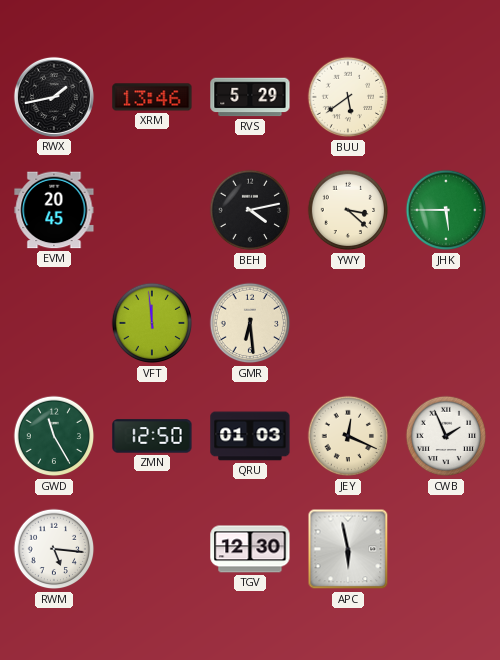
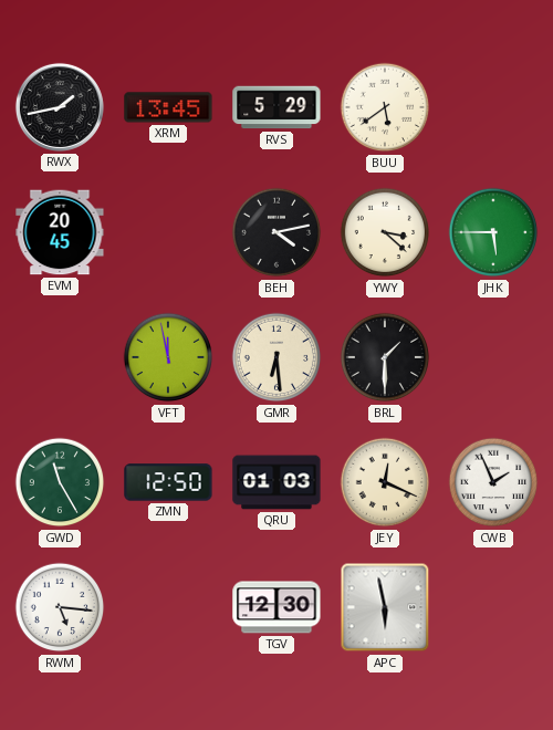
XRM: 13:46 -> 13:45 (168, 107)
VFT: 11:59 -> 11:58 (168, 357)
BRL: none -> 1:30 (385, 357)
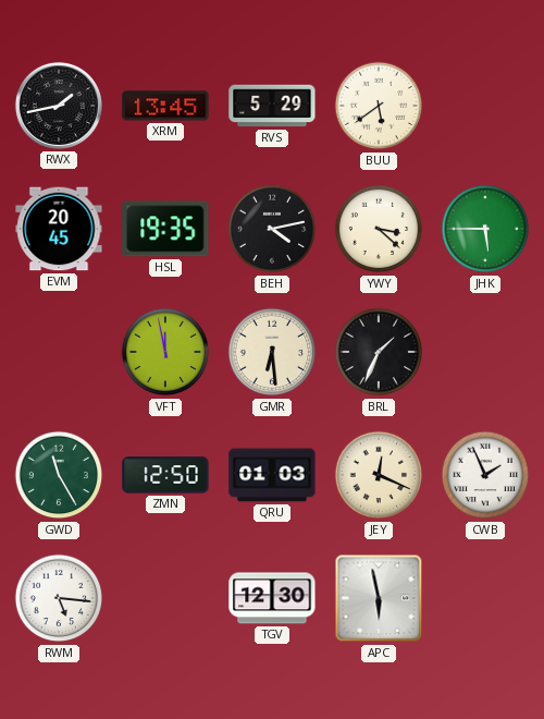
HSL: none -> 19:35 (165, 229)
BRL: 1:30 -> 1:34 (379, 352)
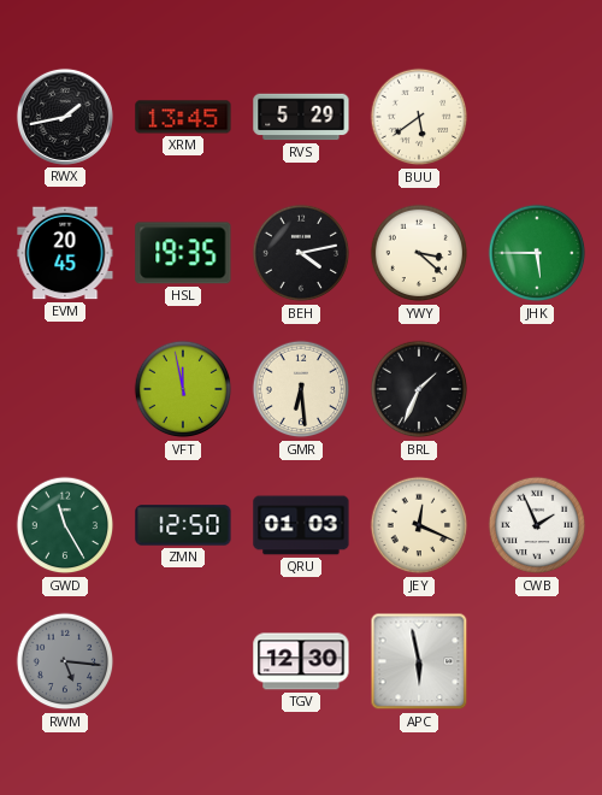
RWM dial: white -> grey (65, 661)
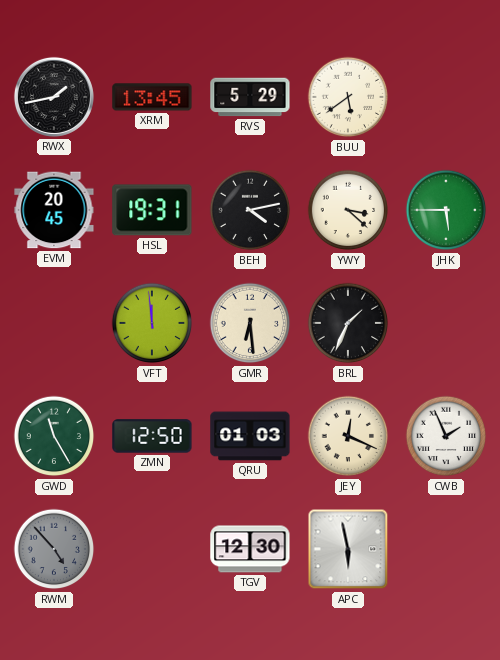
HSL: 19:35 -> 19:31 (152, 210)
VFT: 11:58 -> 11:59 (152, 323)
RWM: 5:16 -> 4:53 (54, 549)
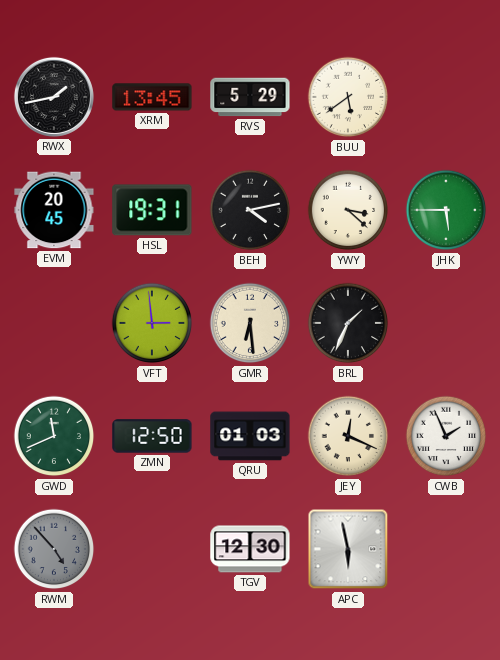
VFT: 11:59 -> 2:59 (152, 323)
GWD: 11:25 -> 11:41 (54, 436)
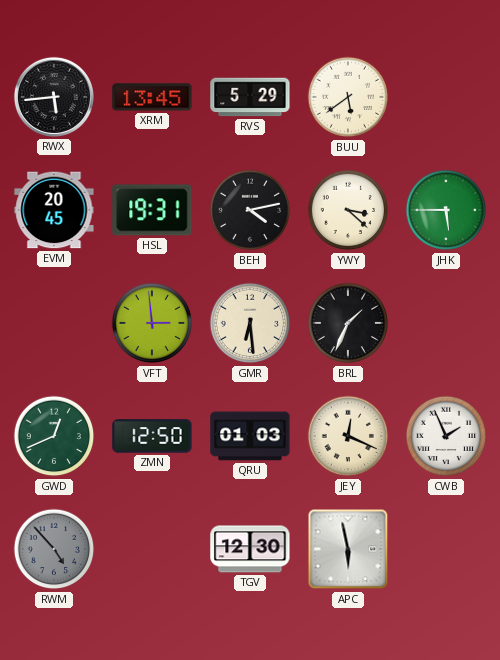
RWX: 1:43 -> 5:44 (54, 97)
GWD: 11:41 -> 12:41 (54, 436)
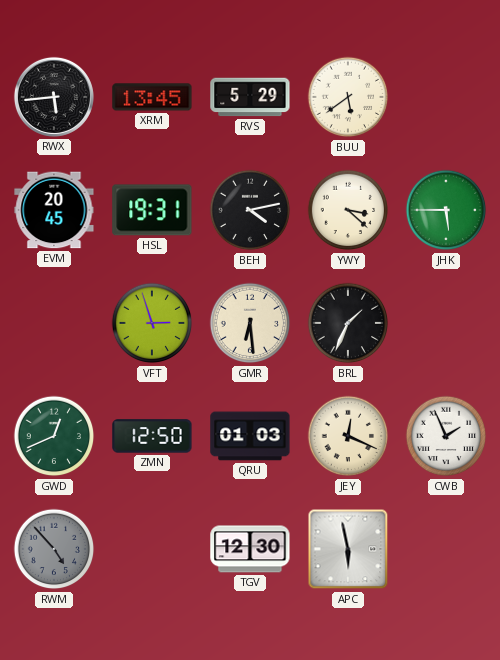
VFT: 2:59 -> 2:57 (152, 323)
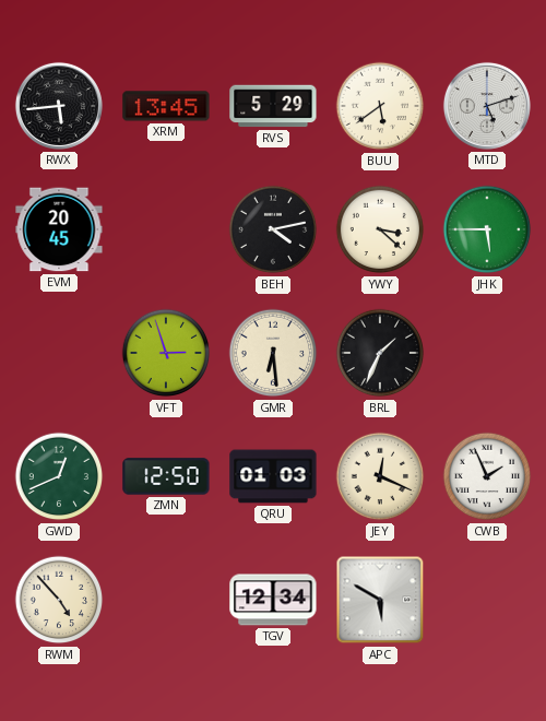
MTD: none -> 5:12 (487, 106)
HSL: 19:31 -> none (152, 210)
RWM dial: grey -> cream (59, 600)
TGV: 12:30 -> 12:34 (273, 600)
APC: 5:58 -> 5:50 (380, 600)
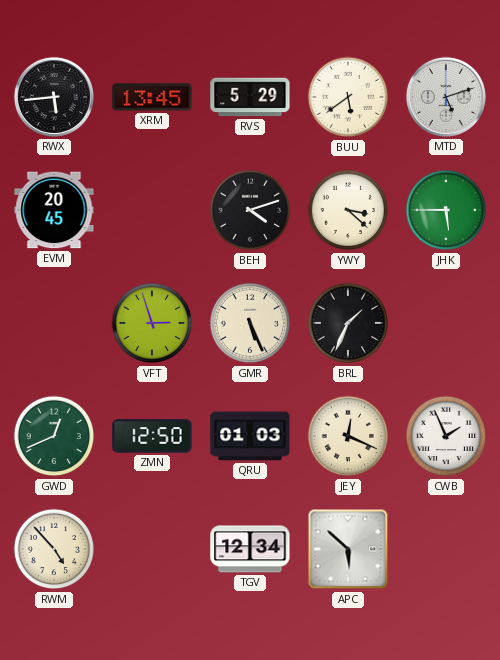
BEH: 4:13 -> 4:12 (250, 210)
GMR: 6:29 -> 5:26 (250, 323)
APC: 5:50 -> 5:52 (348, 549)
